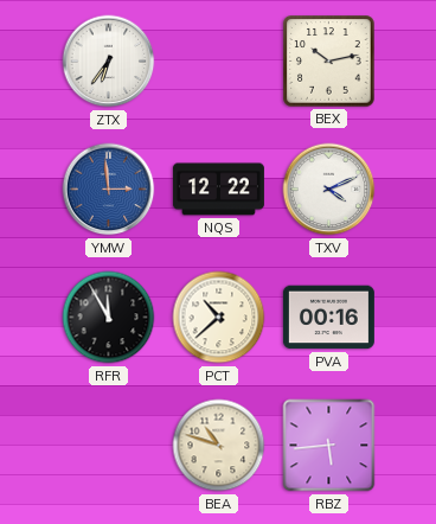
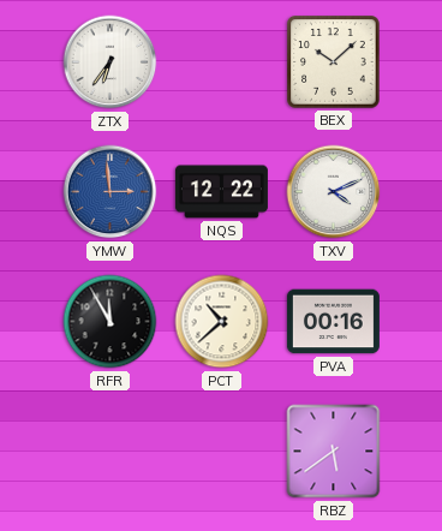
BEX: 10:13 -> 10:08 (334, 62)
BEA: 10:48 -> none (219, 446)
RBZ: 5:44 -> 5:39 (334, 452)
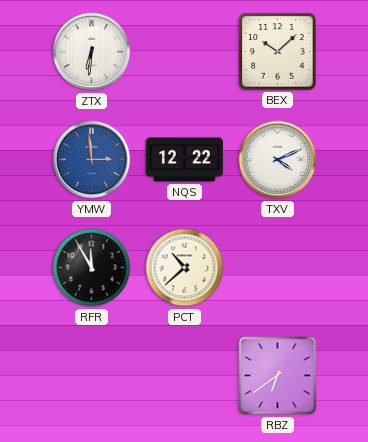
ZTX: 6:36 -> 6:31 (92, 52)
PVA: 00:16 -> none (333, 322)
RBZ: 5:39 -> 6:39 (278, 376)
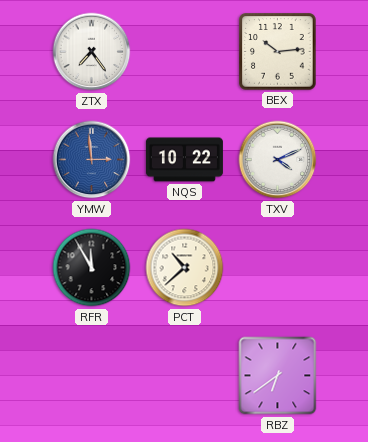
ZTX: 6:31 -> 7:24 (92, 52)
BEX: 10:08 -> 10:14 (278, 52)
NQS: 12:22 -> 10:22 (184, 160)
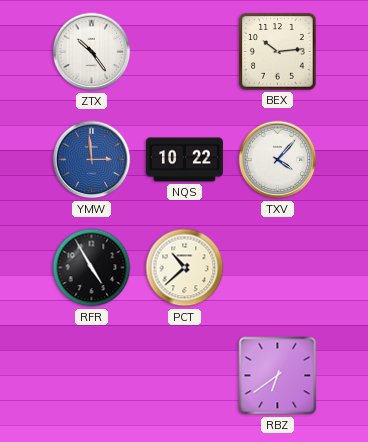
ZTX: 7:24 -> 10:24 (92, 52)
TXV: 4:11 -> 4:07 (278, 160)
RFR: 11:55 -> 4:55 (92, 268)
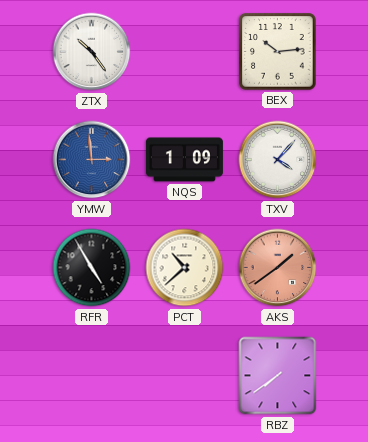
NQS: 10:22 -> 1:09 (184, 160)
AKS: none -> 1:39 (278, 268)
RBZ: 6:39 -> 7:39 (278, 376)
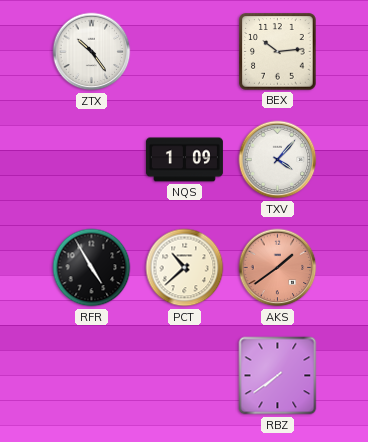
YMW: 2:59 -> none (92, 160)
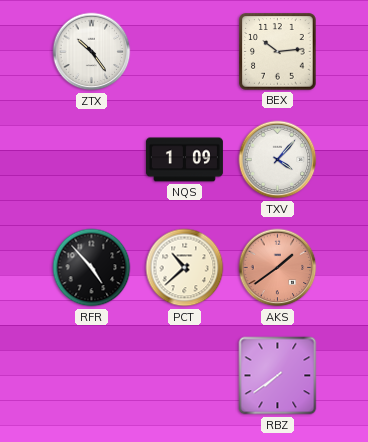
RFR: 4:55 -> 4:53 (92, 268)
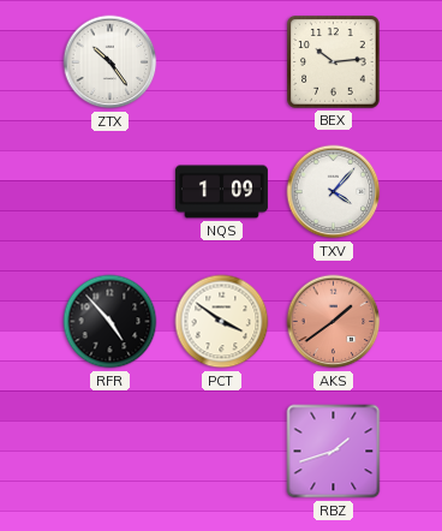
PCT: 10:38 -> 3:51 (222, 322)
RBZ: 7:39 -> 1:42 (334, 452)
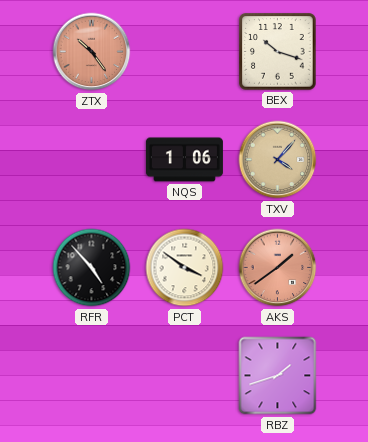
ZTX dial: white -> salmon (92, 52)
BEX: 10:14 -> 10:18 (278, 52)
NQS: 1:09 -> 1:06 (184, 160)
TXV dial: white -> champagne (278, 160)
